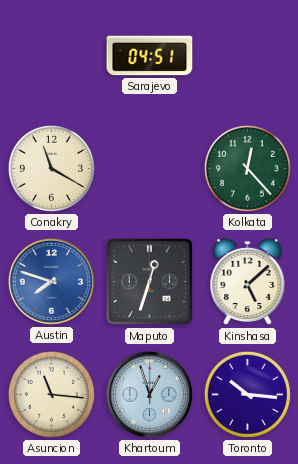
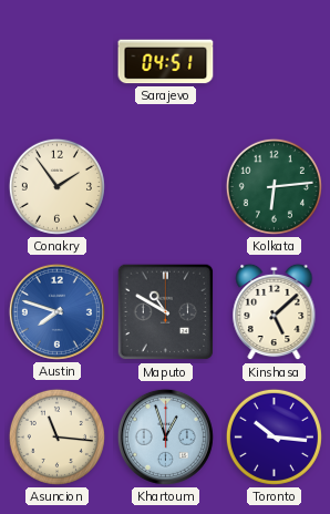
Conakry: 11:20 -> 1:54 (56, 186)
Kolkata: 12:23 -> 6:14 (274, 186)
Maputo: 12:33 -> 10:50 (166, 312)
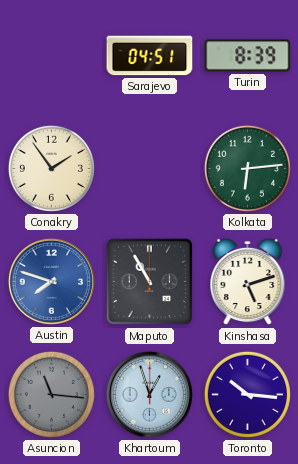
Turin: none -> 8:39 (248, 56)
Maputo: 10:50 -> 10:55 (150, 282)
Kinshasa: 5:08 -> 5:12 (248, 282)
Asuncion dial: cream -> grey (51, 394)
